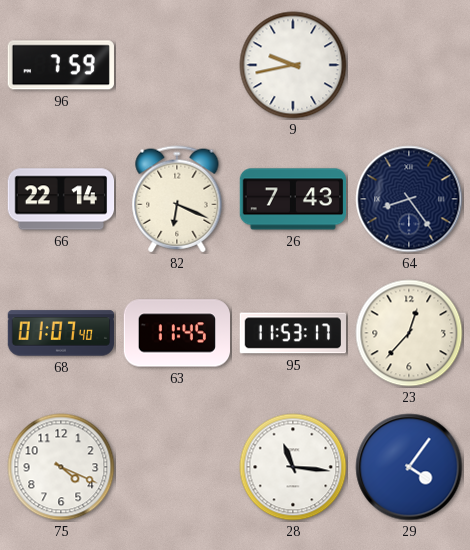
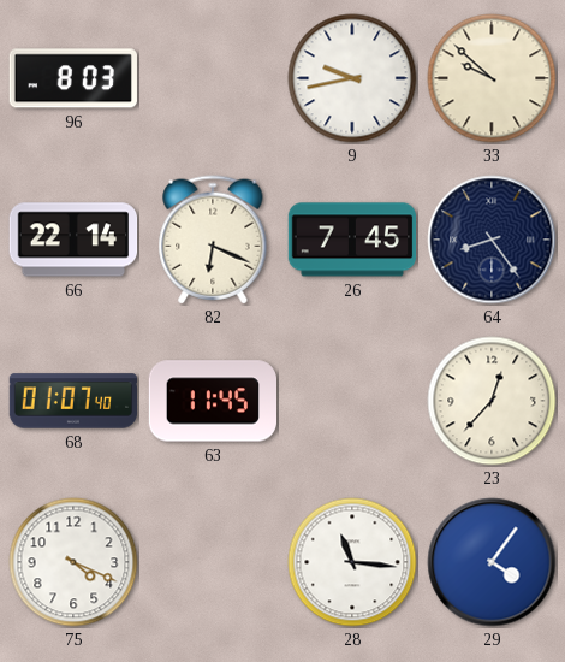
96: 7:59 -> 8:03 (73, 78)
33: none -> 9:52 (492, 78)
26: 7:43 -> 7:45 (352, 240)
95: 11:53 -> none (292, 333)
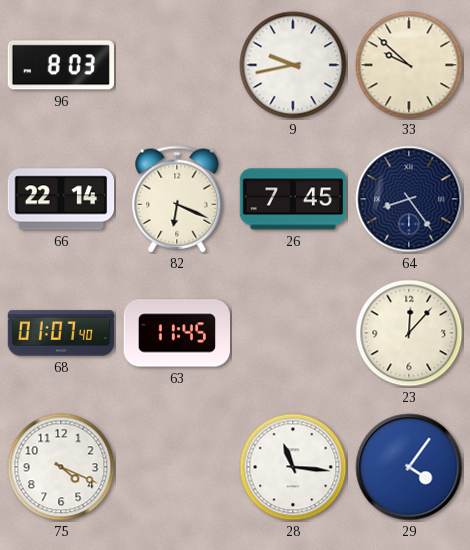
23: 12:37 -> 12:07 (409, 333)
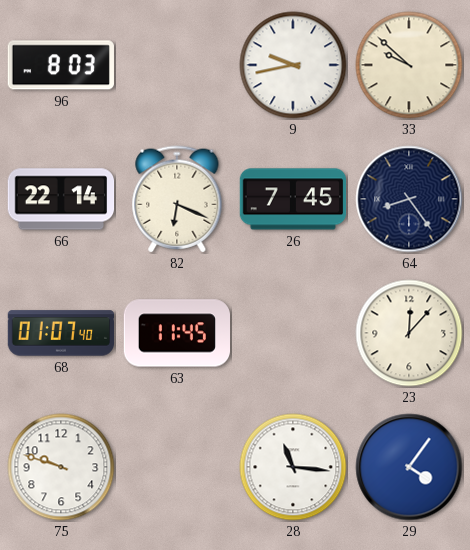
75: 4:19 -> 9:48 (61, 467)
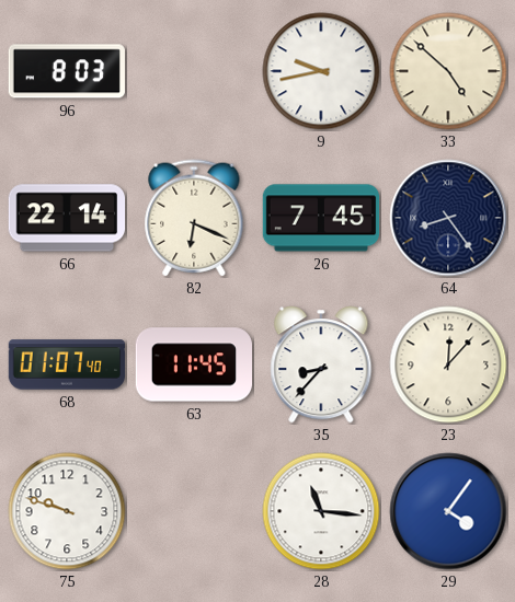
33: 9:52 -> 4:52 (448, 71)
35: none -> 8:37 (321, 364)
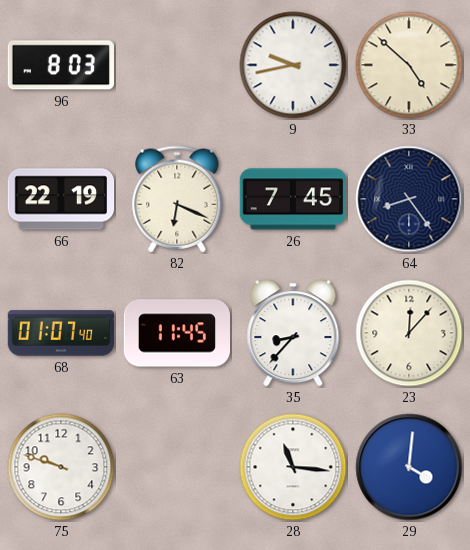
66: 22:14 -> 22:19 (61, 199)
29: 4:06 -> 4:01 (409, 467)
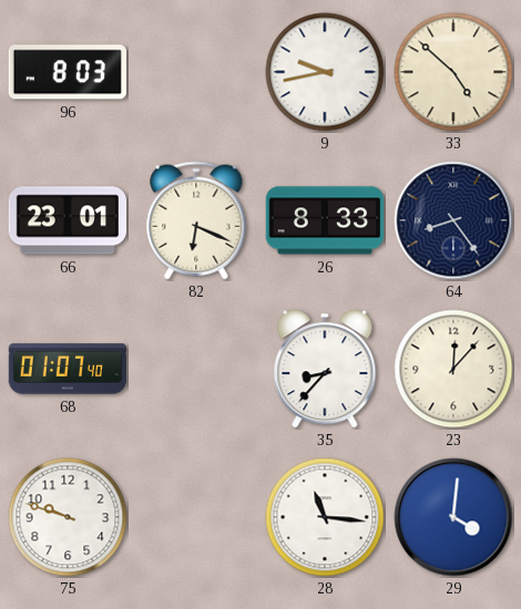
66: 22:19 -> 23:01 (68, 220)
26: 7:45 -> 8:33 (325, 220)
63: 11:45 -> none (176, 333)
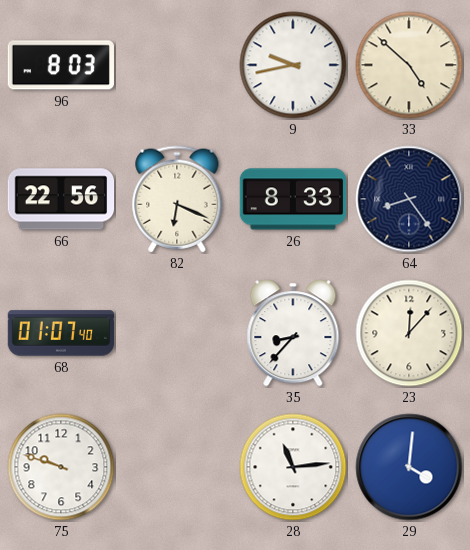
66: 23:01 -> 22:56 (61, 199)
28: 11:16 -> 11:14 (293, 467)
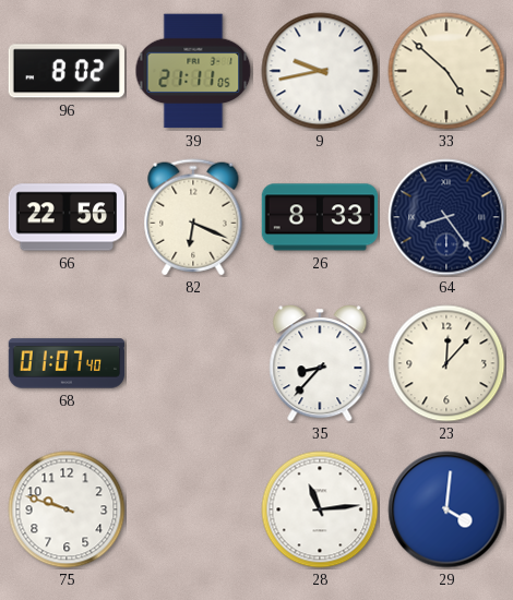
96: 8:03 -> 8:02 (67, 71)
39: none -> 21:11 (193, 71)
